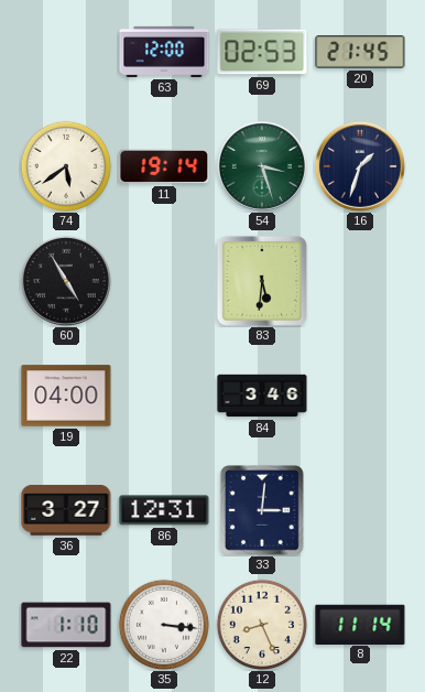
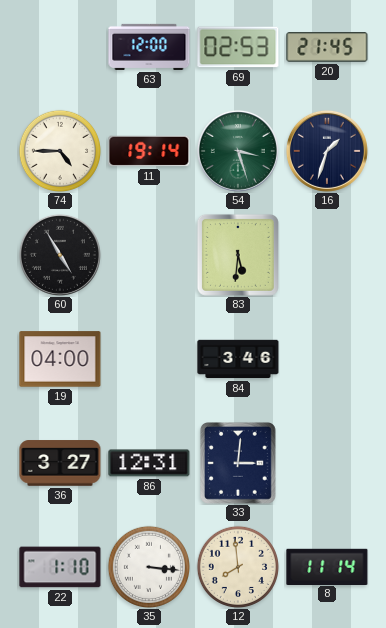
74: 5:39 -> 4:45 (59, 150)
12: 8:26 -> 7:59 (237, 566)
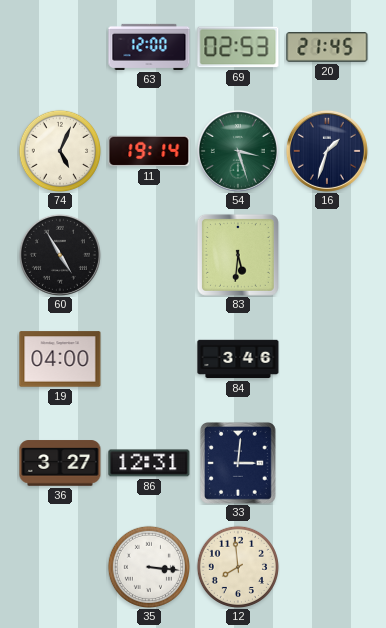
74: 4:45 -> 5:04 (59, 150)
22: 1:10 -> none (60, 567)
8: 11:14 -> none (327, 566)
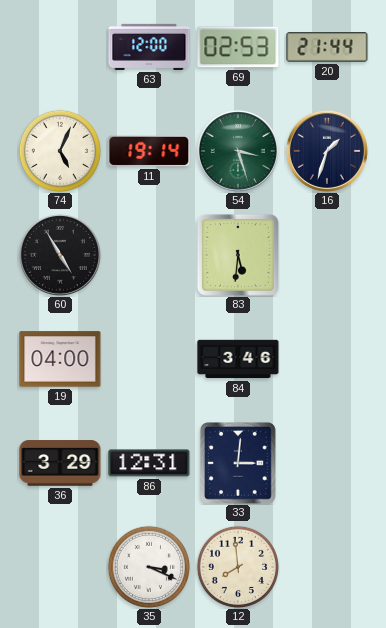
20: 21:45 -> 21:44 (327, 47)
36: 3:27 -> 3:29 (60, 463)
35: 3:16 -> 3:19 (148, 566)
